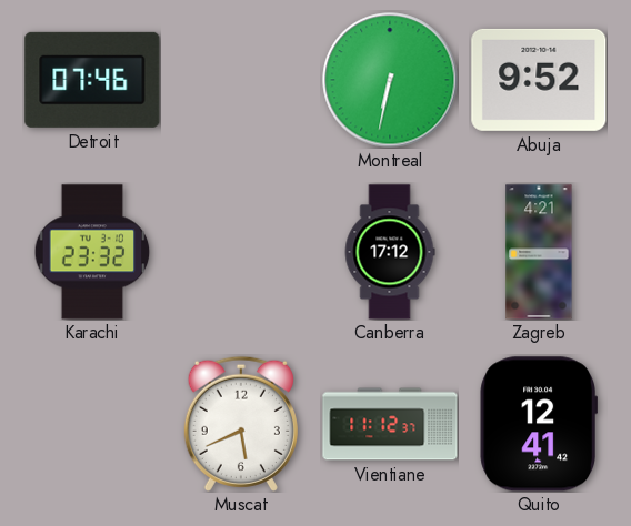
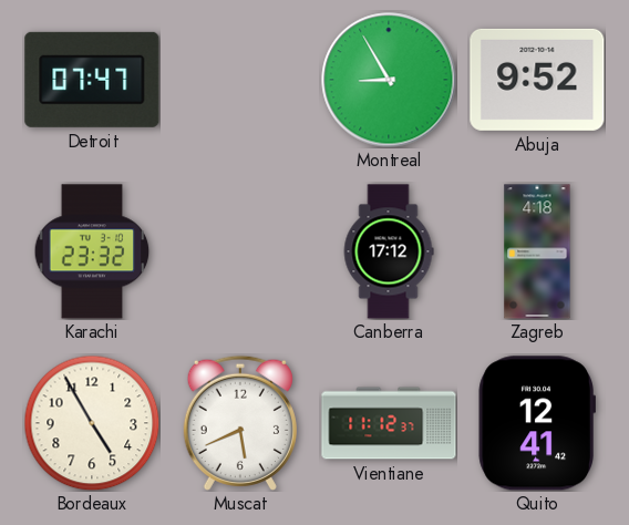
Detroit: 07:46 -> 07:47 (92, 80)
Montreal: 6:32 -> 8:55 (389, 80)
Zagreb: 4:21 -> 4:18 (537, 251)
Bordeaux: none -> 4:55 (92, 423)
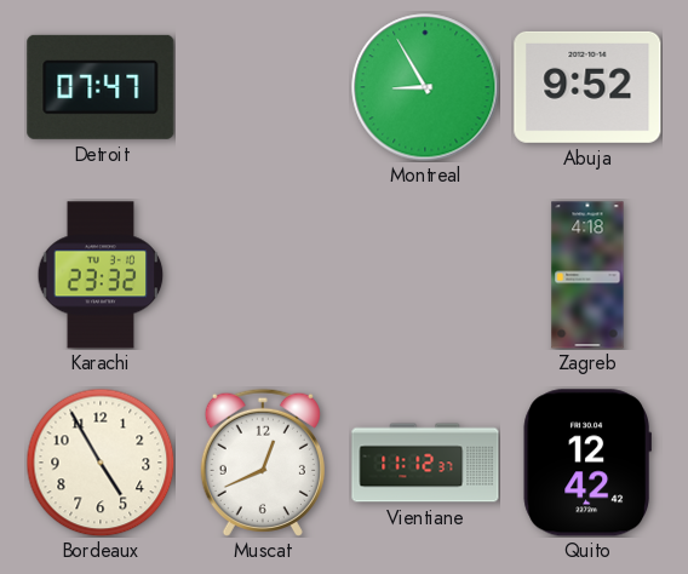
Canberra: 17:12 -> none (389, 251)
Muscat: 5:41 -> 12:41 (263, 463)
Quito: 12:41 -> 12:42 (586, 463)
